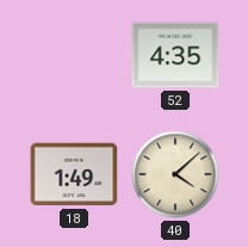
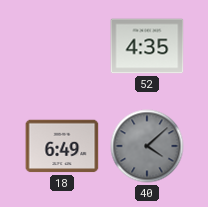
18: 1:49 -> 6:49 (62, 146)
40 dial: cream -> grey (147, 146)
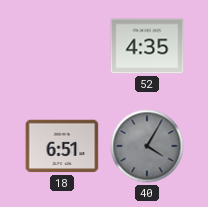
18: 6:49 -> 6:51 (62, 146)
40: 4:08 -> 4:05 (147, 146)
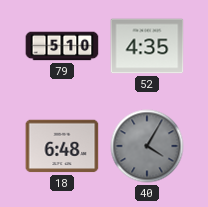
79: none -> 5:10 (62, 46)
18: 6:51 -> 6:48 (62, 146)
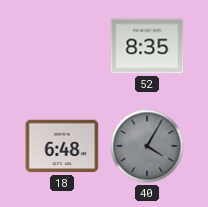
79: 5:10 -> none (62, 46)
52: 4:35 -> 8:35 (147, 46)
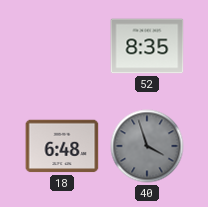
40: 4:05 -> 3:57 (147, 146)
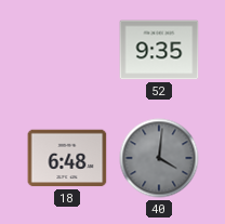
52: 8:35 -> 9:35 (159, 50)
40: 3:57 -> 4:01 (159, 158)
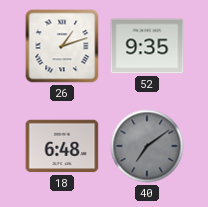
26: none -> 1:12 (62, 46)
40: 4:01 -> 7:09 (147, 146)
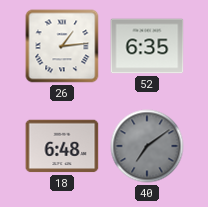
26: 1:12 -> 1:14 (62, 46)
52: 9:35 -> 6:35 (147, 46)
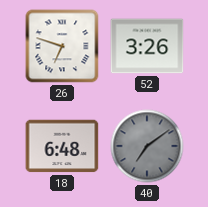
26: 1:14 -> 6:48 (62, 46)
52: 6:35 -> 3:26 (147, 46)
